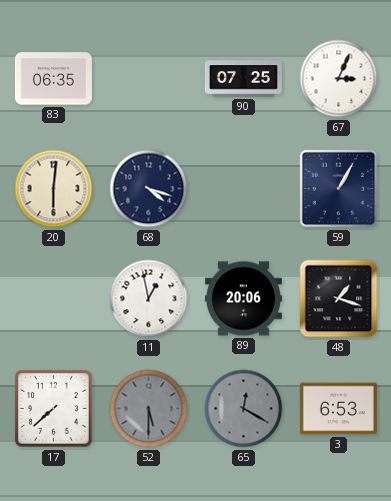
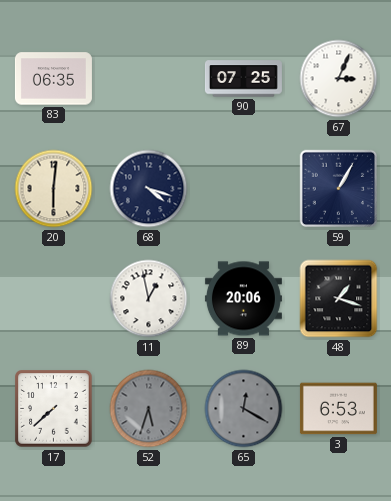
52: 5:30 -> 5:33 (149, 409)
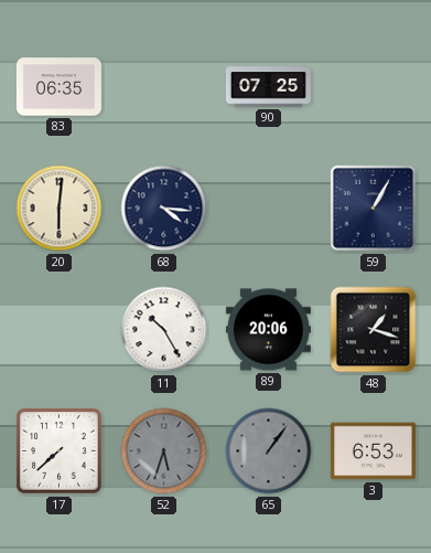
67: 3:04 -> none (339, 79)
68: 4:18 -> 4:16 (164, 209)
11: 12:58 -> 10:25 (164, 330)
65: 12:20 -> 1:06 (269, 451)
